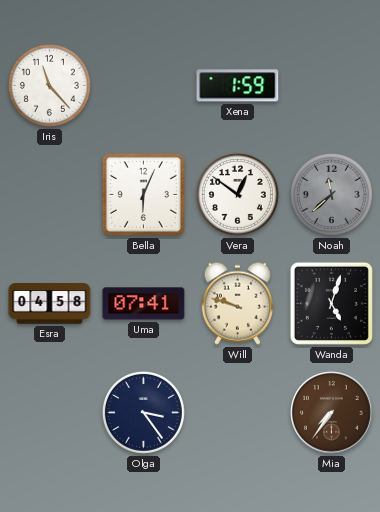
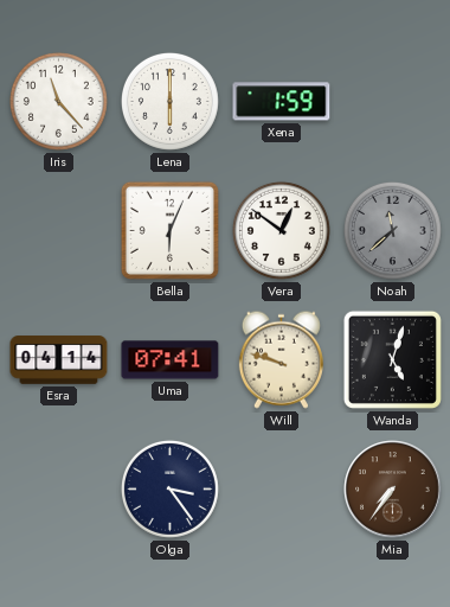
Lena: none -> 6:00 (169, 101)
Esra: 04:58 -> 04:14 (59, 360)
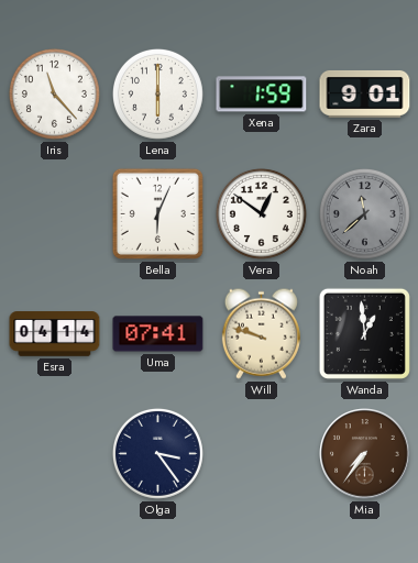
Zara: none -> 9:01 (365, 93)
Wanda: 5:03 -> 12:59 (364, 333)
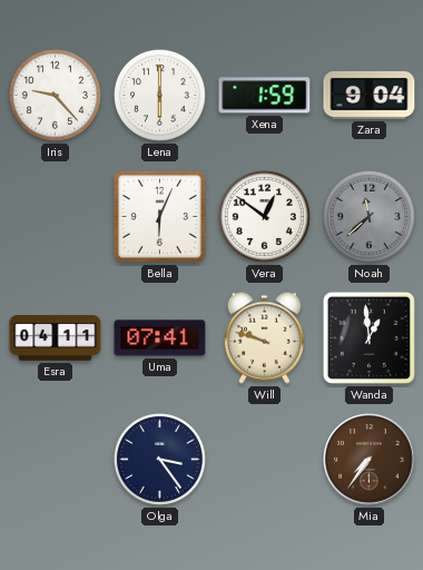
Iris: 11:23 -> 9:23 (55, 95)
Zara: 9:01 -> 9:04 (370, 95)
Esra: 04:14 -> 04:11 (56, 338)
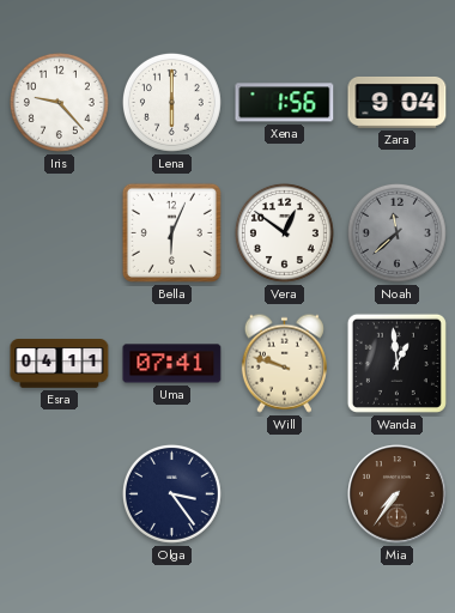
Xena: 1:59 -> 1:56 (285, 103)
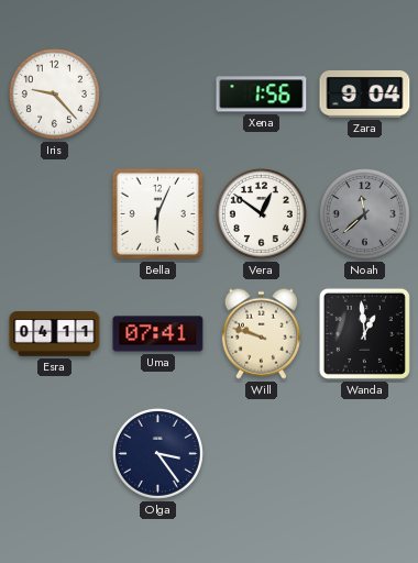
Lena: 6:00 -> none (171, 102)
Mia: 7:36 -> none (398, 494)
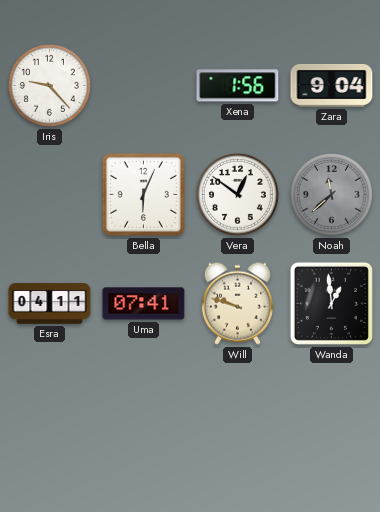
Olga: 3:24 -> none (157, 453)
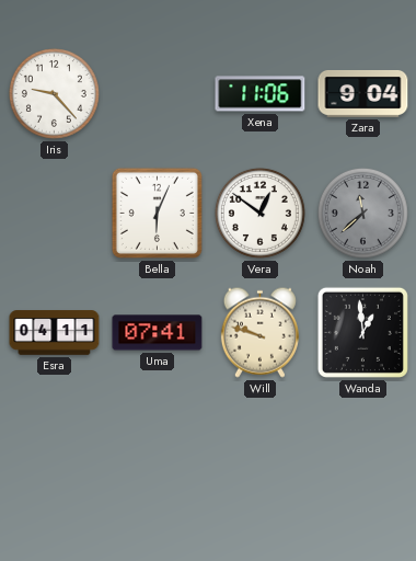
Xena: 1:56 -> 11:06 (261, 94)
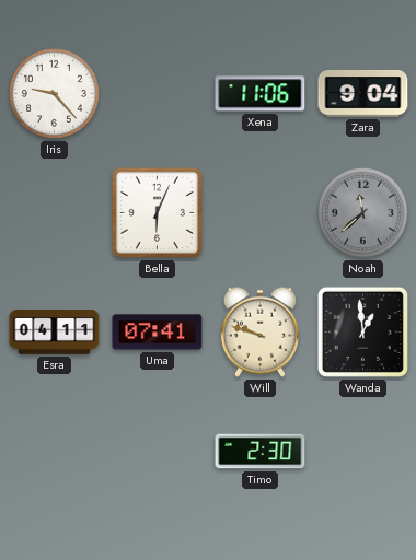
Vera: 12:51 -> none (259, 213)
Timo: none -> 2:30 (261, 452)
